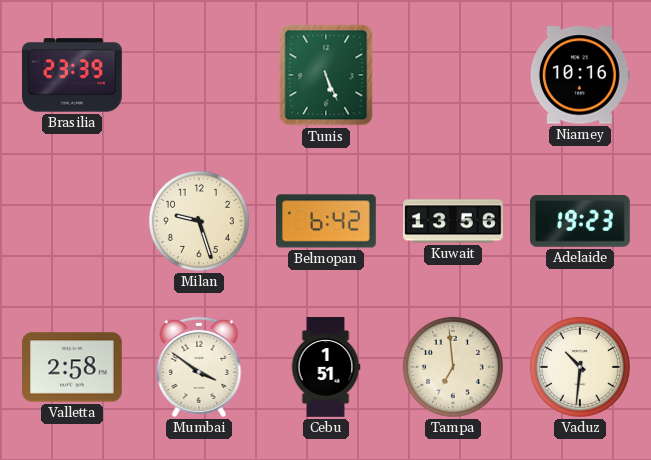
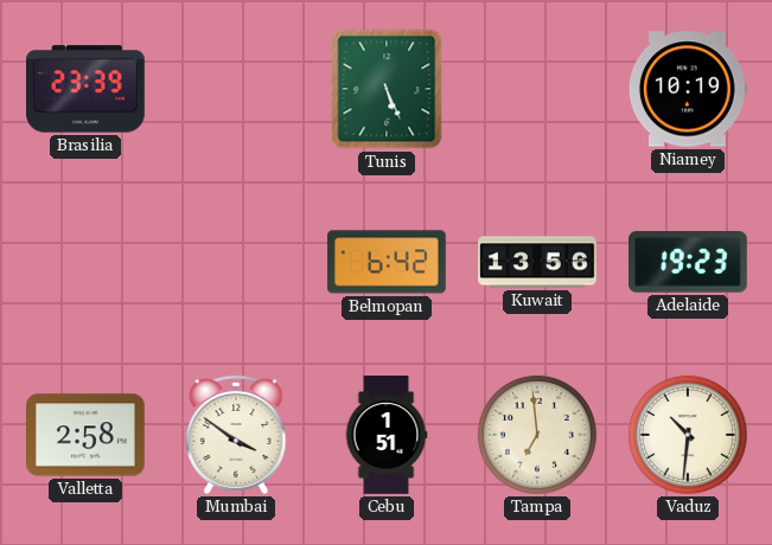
Niamey: 10:16 -> 10:19 (688, 89)
Milan: 9:27 -> none (199, 221)
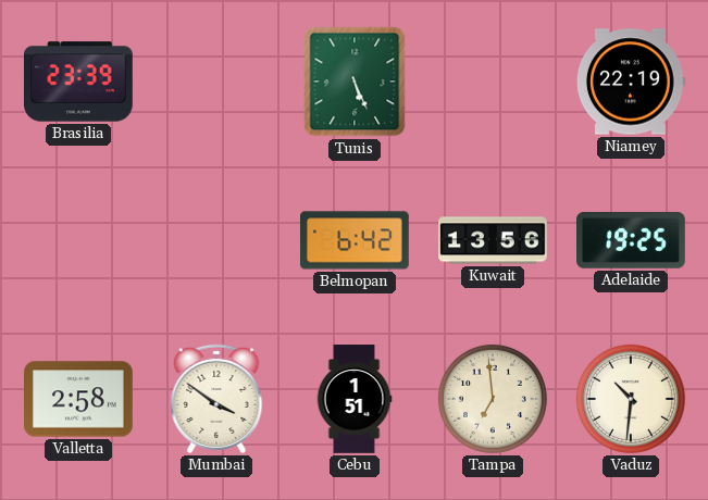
Niamey: 10:19 -> 22:19 (631, 82)
Adelaide: 19:23 -> 19:25 (632, 240)
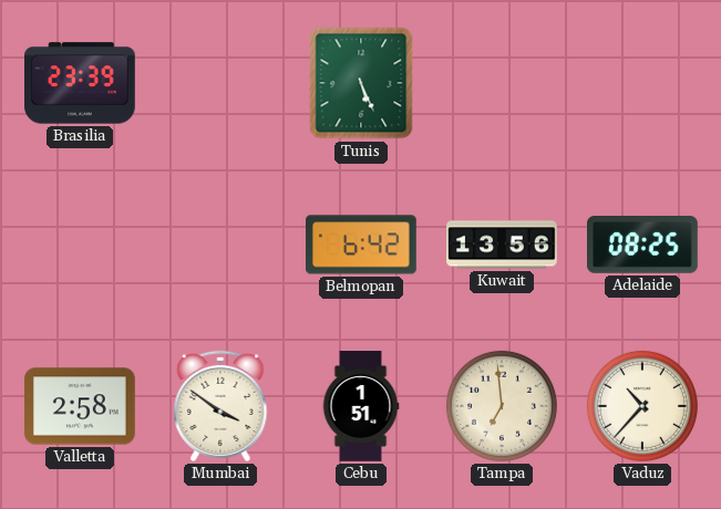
Niamey: 22:19 -> none (631, 82)
Adelaide: 19:25 -> 08:25 (643, 245)
Vaduz: 10:31 -> 10:37 (642, 406)
